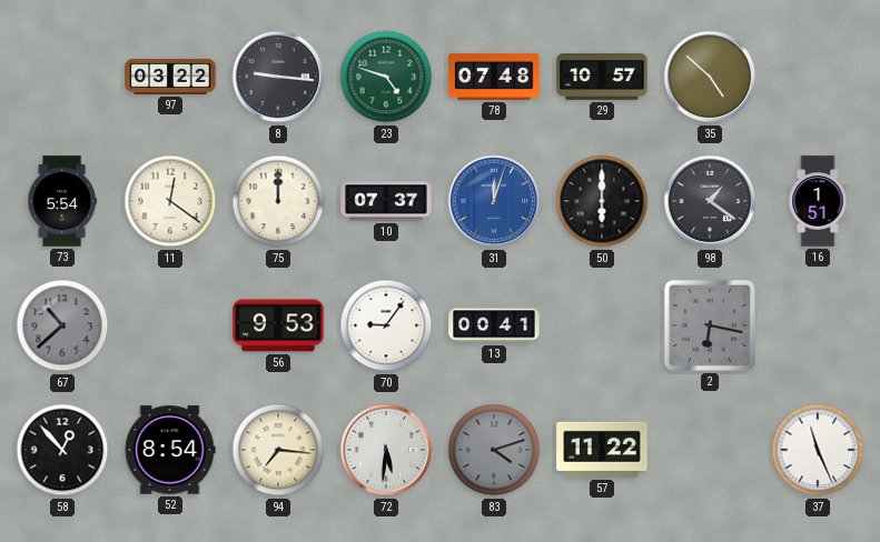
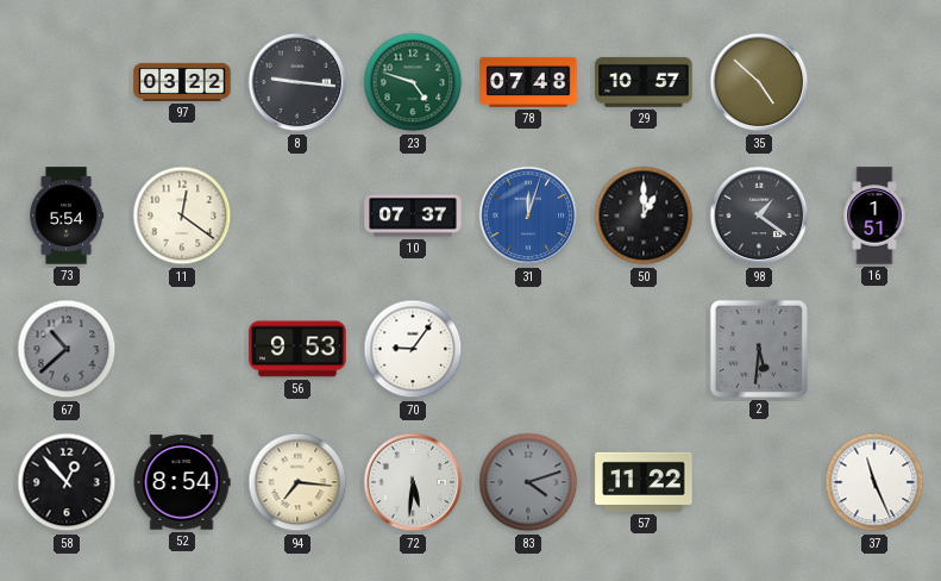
75: 12:00 -> none (278, 201)
50: 6:00 -> 1:00 (644, 215)
13: 00:41 -> none (494, 325)
2: 6:17 -> 5:31 (759, 349)
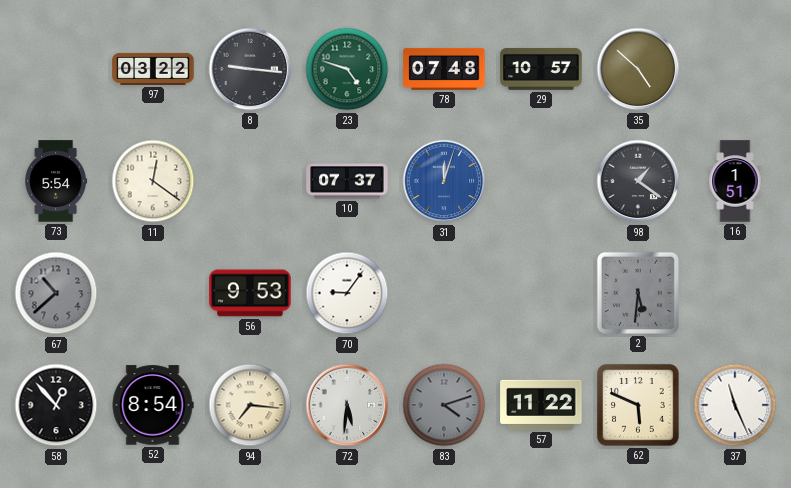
50: 1:00 -> none (644, 215)
62: none -> 5:49 (638, 405)
